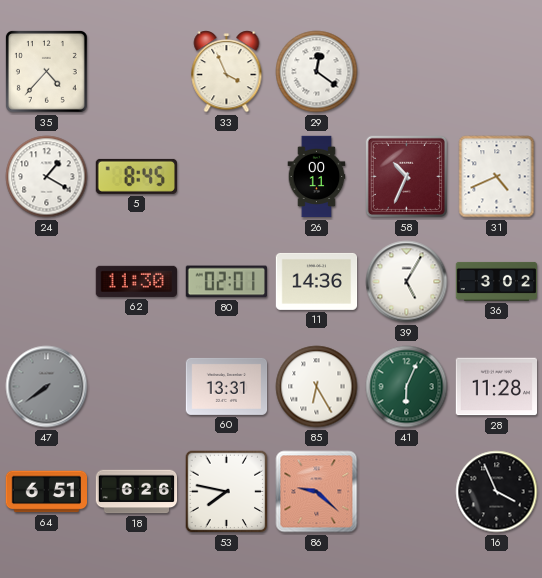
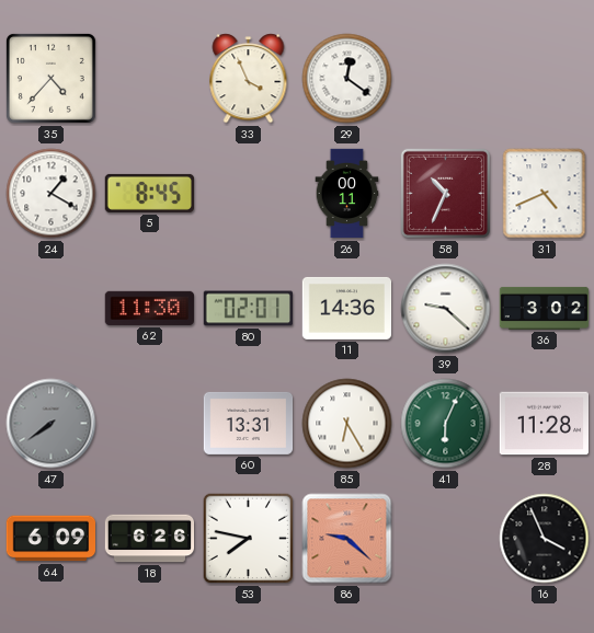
39: 5:05 -> 9:22 (446, 309)
64: 6:51 -> 6:09 (52, 539)
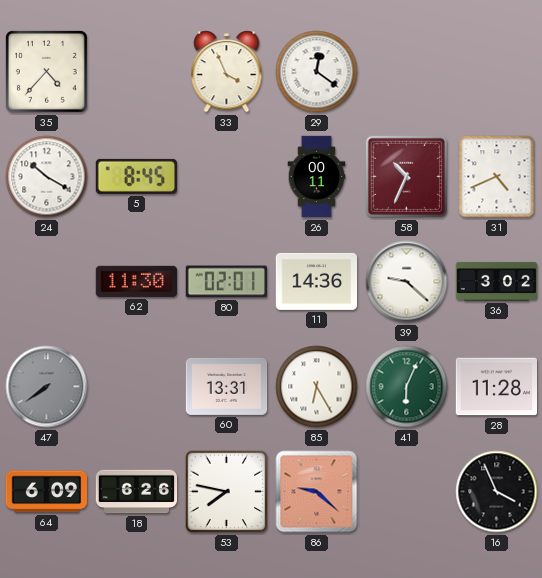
24: 1:20 -> 10:20 (47, 177)
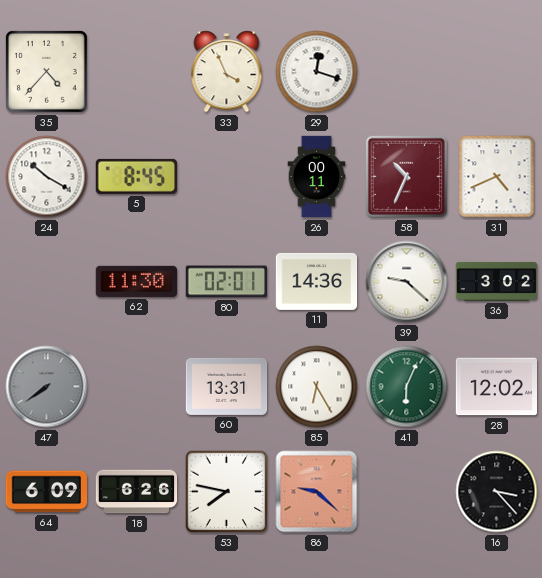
29: 12:21 -> 12:18 (317, 72)
28: 11:28 -> 12:02 (497, 387)
16: 3:56 -> 3:23 (497, 492)
